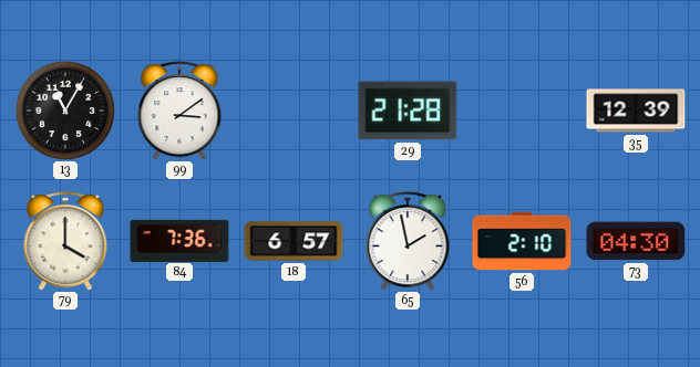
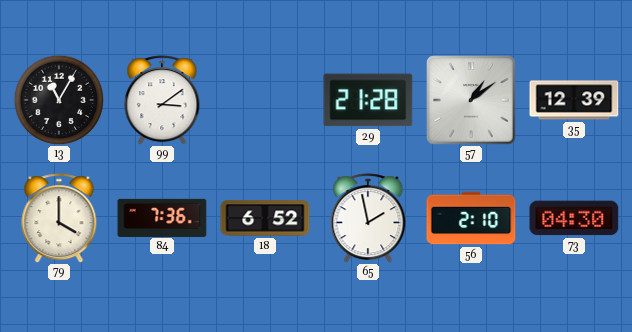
57: none -> 1:09 (471, 100)
18: 6:57 -> 6:52 (265, 218)
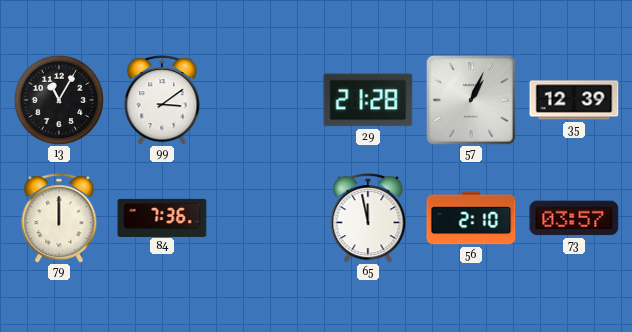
57: 1:09 -> 1:04 (471, 100)
79: 4:00 -> 12:00 (59, 218)
18: 6:52 -> none (265, 218)
65: 1:58 -> 11:58 (368, 218)
73: 04:30 -> 03:57 (574, 218)
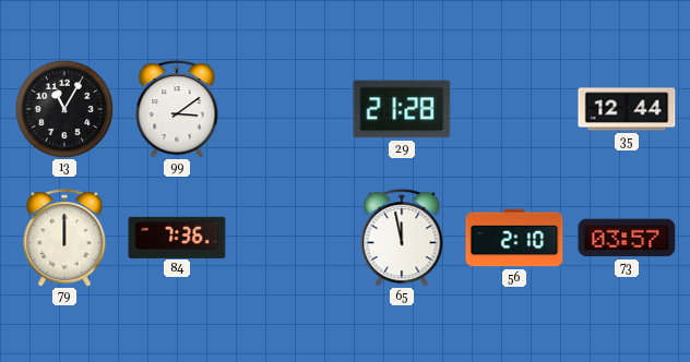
57: 1:04 -> none (471, 100)
35: 12:39 -> 12:44 (627, 109)
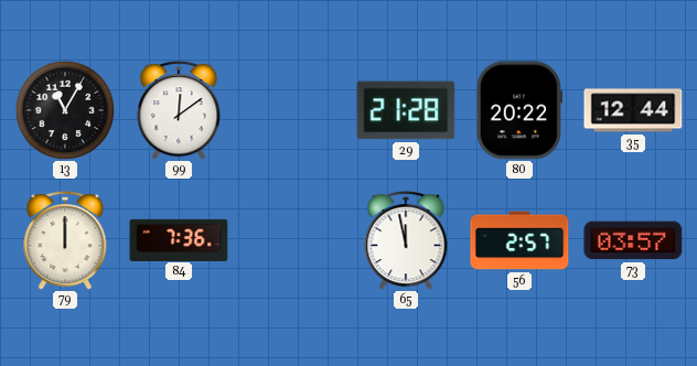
99: 3:09 -> 12:09 (179, 110)
80: none -> 20:22 (519, 110)
56: 2:10 -> 2:57 (519, 240)
